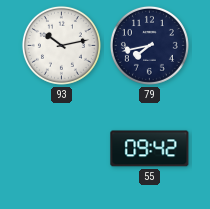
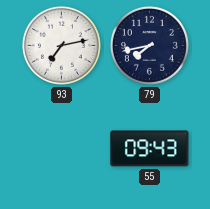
93: 10:13 -> 7:13 (61, 45)
55: 09:42 -> 09:43 (150, 149)
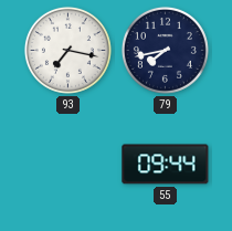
93: 7:13 -> 7:17 (67, 50)
55: 09:43 -> 09:44 (166, 165)
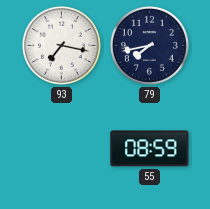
55: 09:44 -> 08:59 (150, 149)
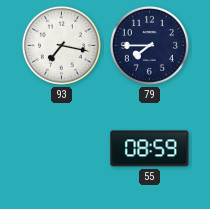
79: 7:43 -> 7:45 (149, 45)
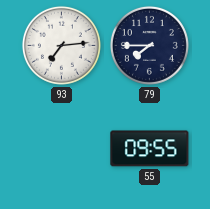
93: 7:17 -> 7:14 (61, 45)
55: 08:59 -> 09:55 (150, 149)
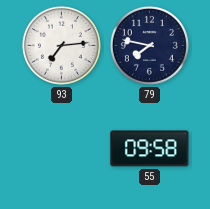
79: 7:45 -> 7:47 (149, 45)
55: 09:55 -> 09:58 (150, 149)
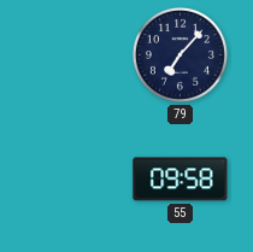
93: 7:14 -> none (61, 45)
79: 7:47 -> 7:07 (180, 54)
